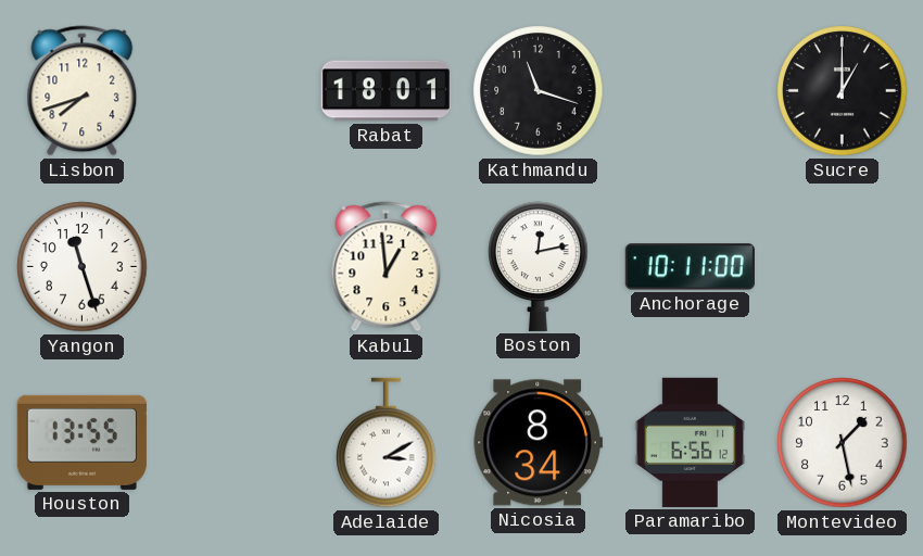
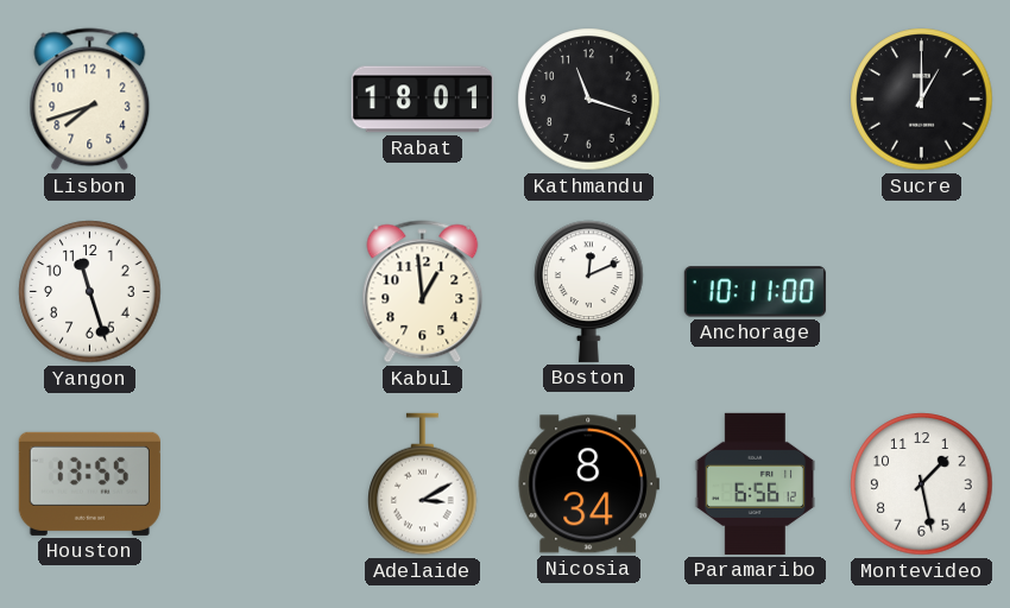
Boston: 12:13 -> 12:11 (589, 291)
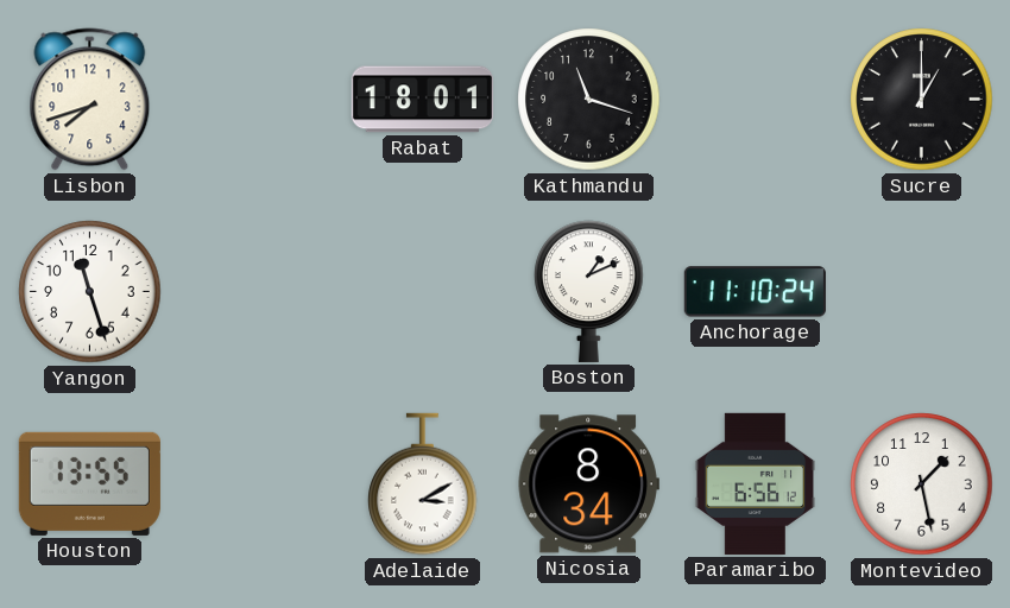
Kabul: 12:59 -> none (423, 292)
Boston: 12:11 -> 1:11 (589, 291)
Anchorage: 10:11 -> 11:10 (755, 292)
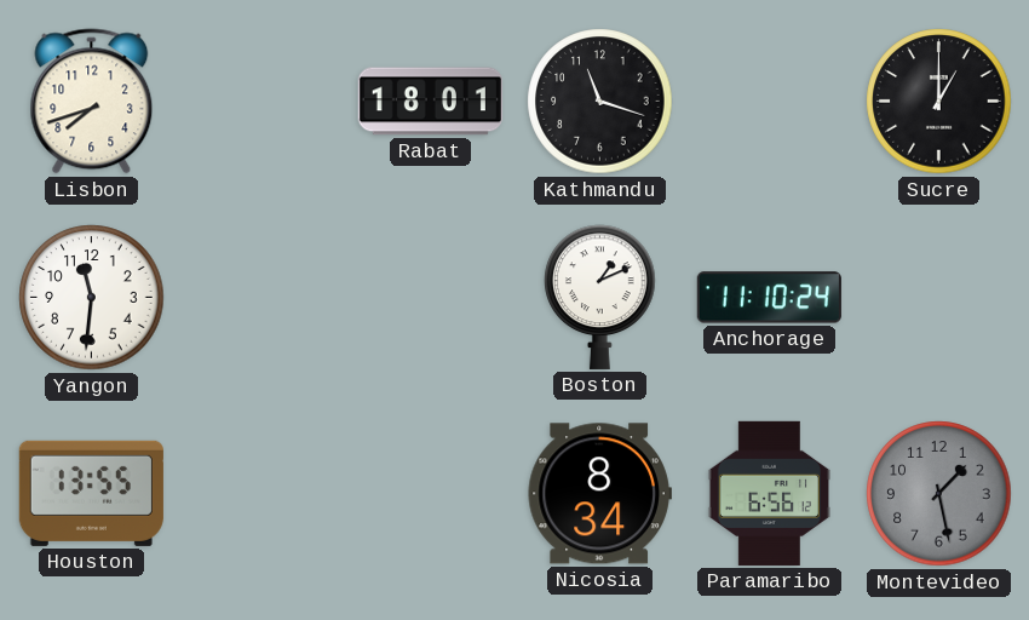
Yangon: 11:27 -> 11:31 (92, 298)
Adelaide: 3:10 -> none (423, 484)
Montevideo dial: white -> grey (939, 494)
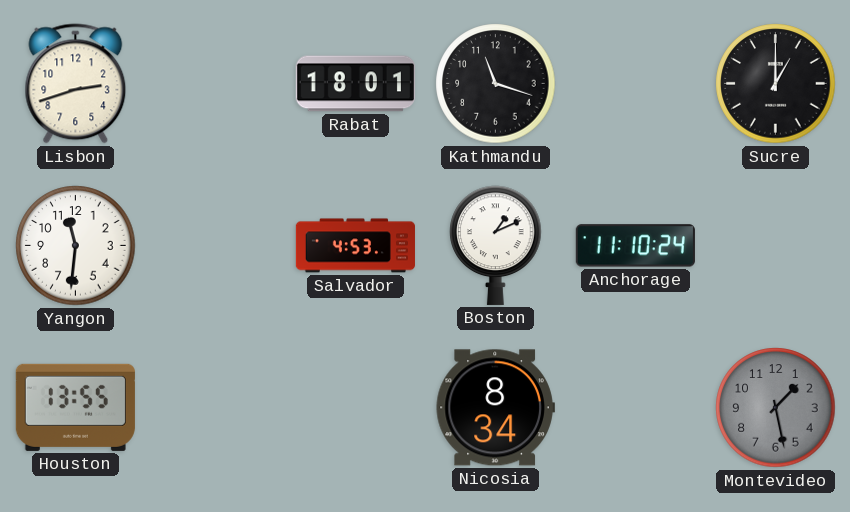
Lisbon: 7:42 -> 2:42 (76, 84)
Salvador: none -> 4:53 (355, 246)
Paramaribo: 6:56 -> none (769, 493)
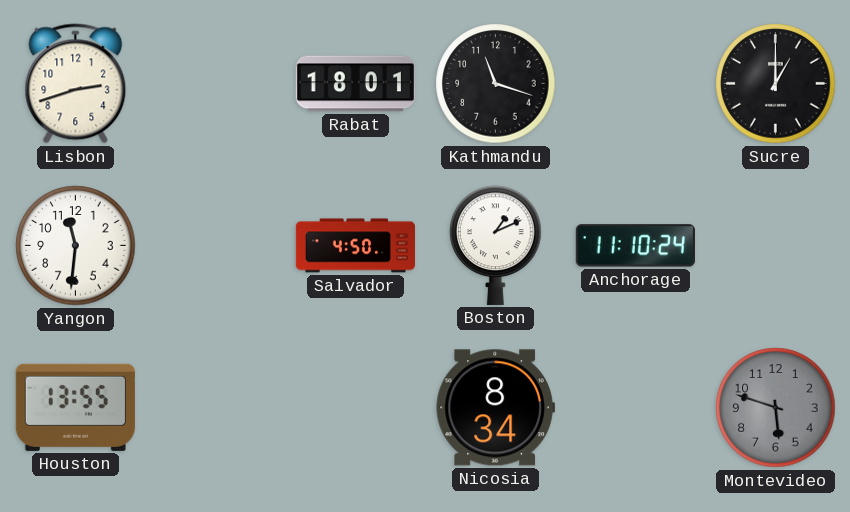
Salvador: 4:53 -> 4:50 (355, 246)
Montevideo: 1:28 -> 5:48 (776, 408)
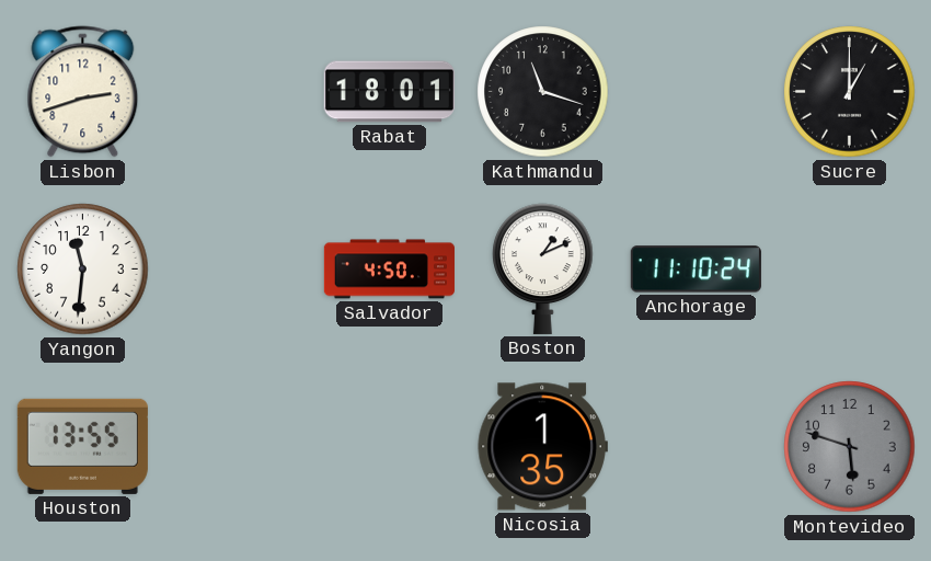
Nicosia: 8:34 -> 1:35 (542, 447)
